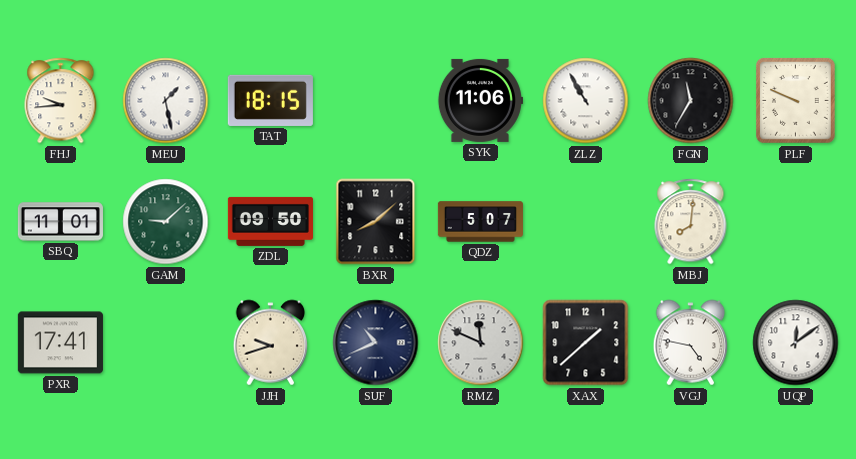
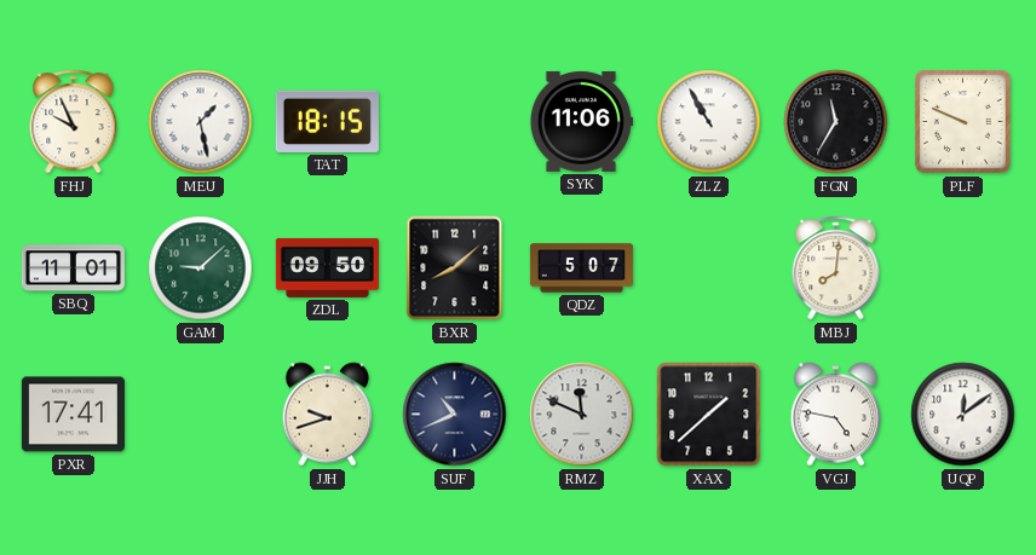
FHJ: 9:44 -> 9:56 (74, 122)
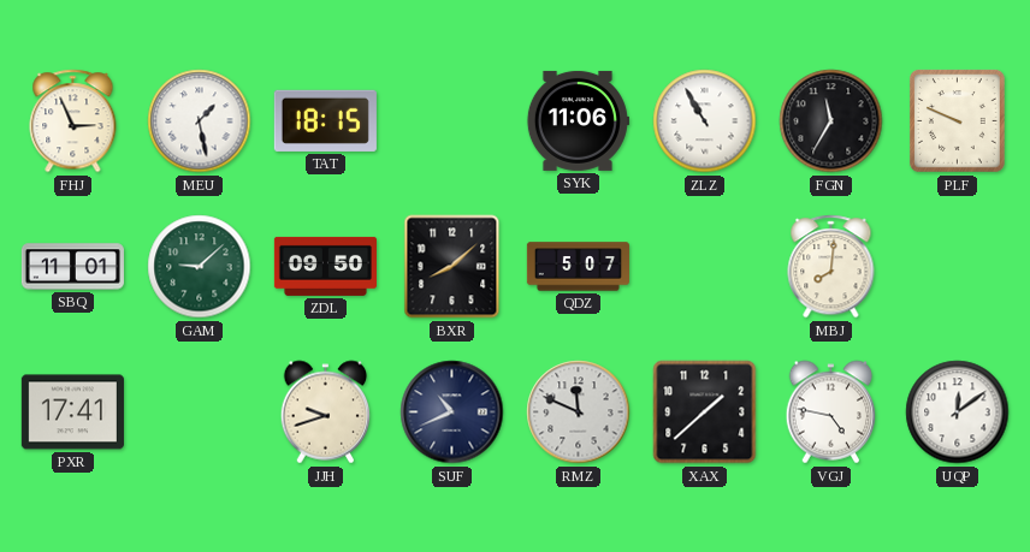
FHJ: 9:56 -> 2:56 (73, 121)
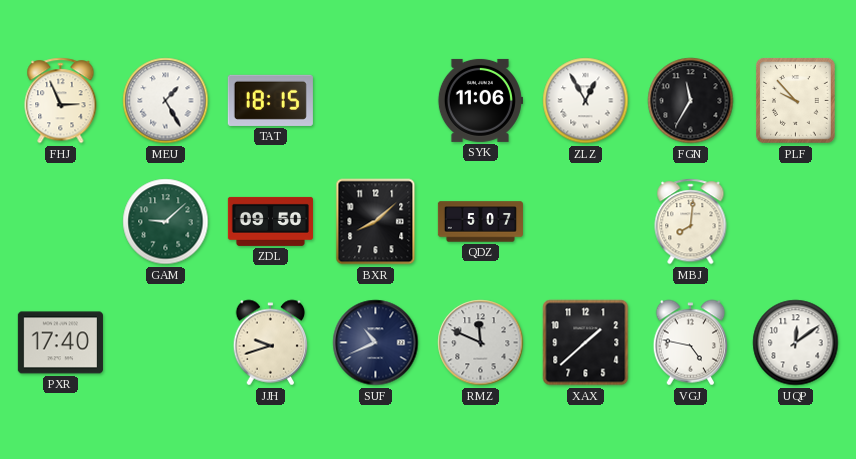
MEU: 1:28 -> 1:25 (166, 101)
ZLZ: 10:55 -> 12:55 (586, 101)
PLF: 9:49 -> 9:53 (796, 101)
SBQ: 11:01 -> none (72, 267)
PXR: 17:41 -> 17:40 (60, 343)
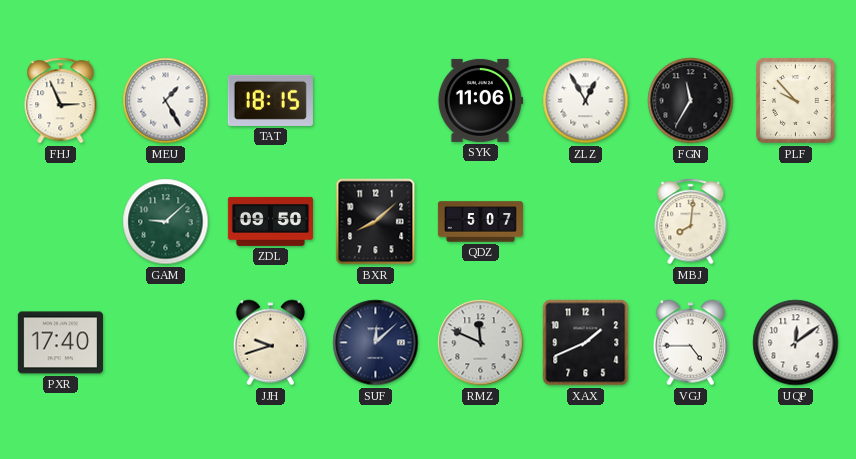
SUF: 10:41 -> 12:08 (376, 343)
XAX: 1:38 -> 1:41 (586, 343)
VGJ: 4:47 -> 4:45 (691, 343)
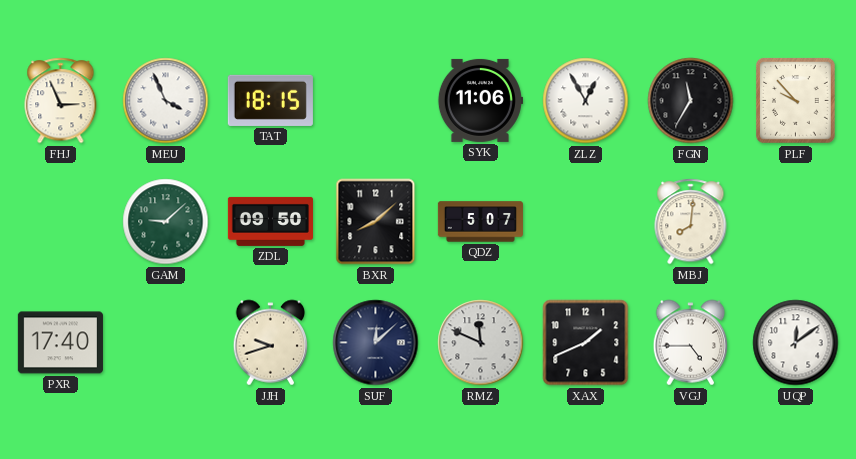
MEU: 1:25 -> 3:56 (166, 101)
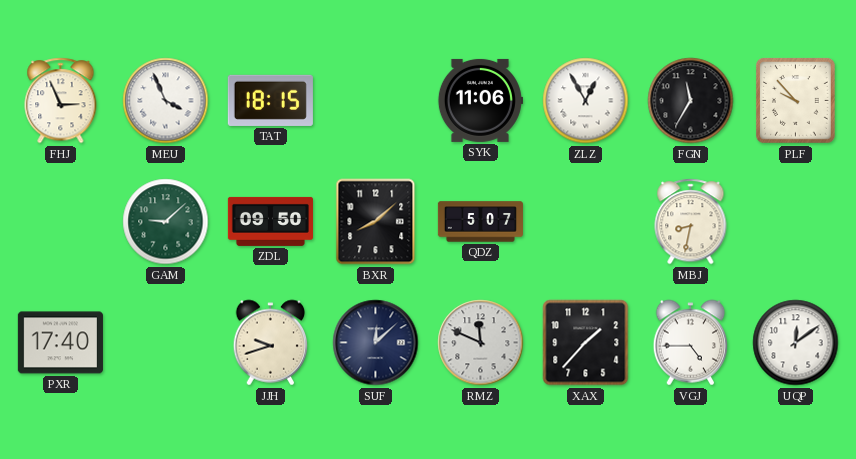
MBJ: 8:01 -> 8:32 (691, 222)
XAX: 1:41 -> 1:37 (586, 343)
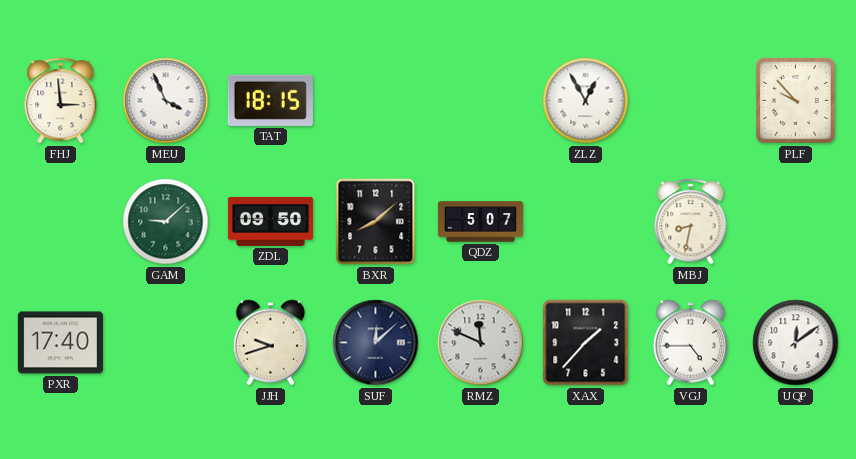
FHJ: 2:56 -> 2:59 (61, 101)
SYK: 11:06 -> none (480, 100)
FGN: 11:35 -> none (691, 101)
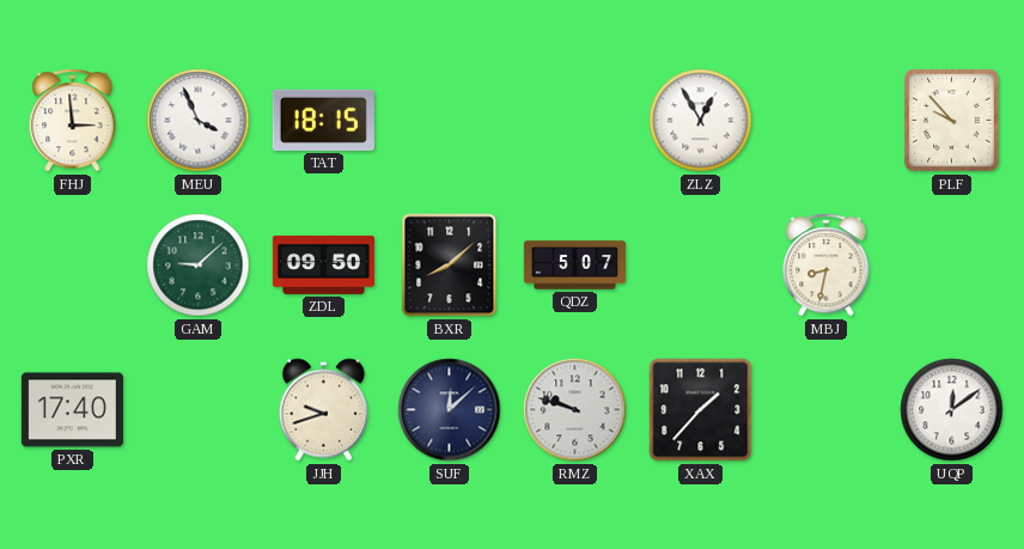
RMZ: 11:49 -> 9:48 (575, 410)
VGJ: 4:45 -> none (691, 343)
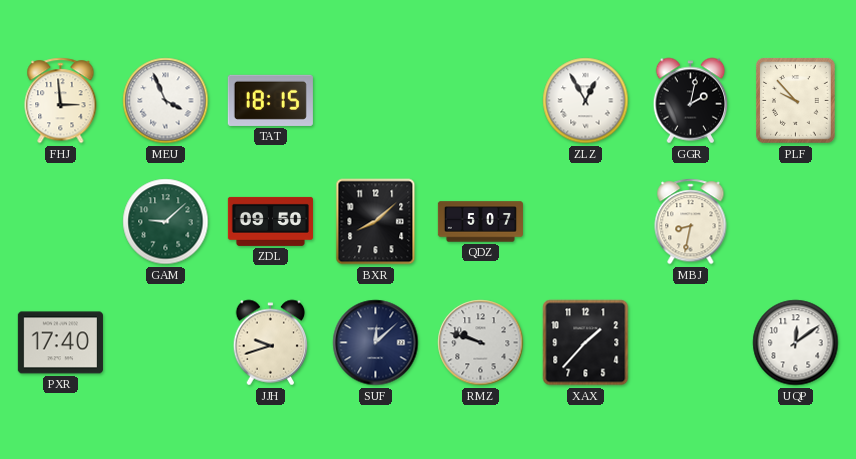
GGR: none -> 2:02 (691, 101)
